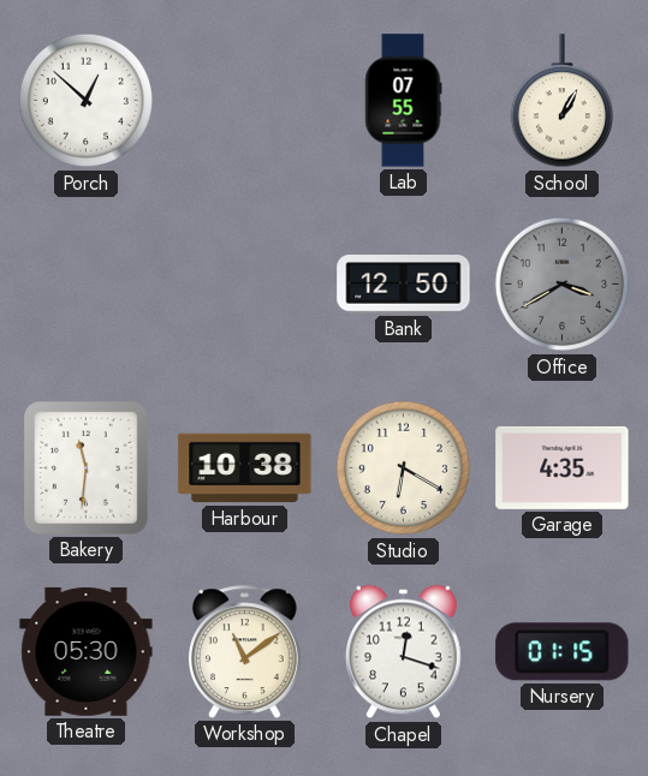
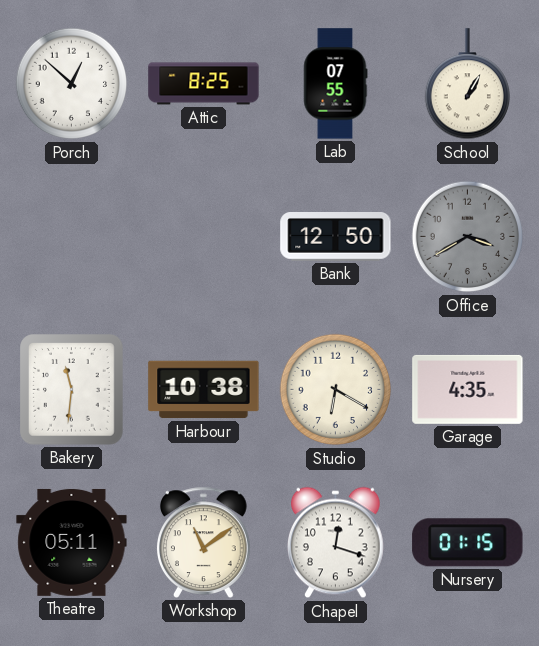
Attic: none -> 8:25 (204, 84)
Theatre: 05:30 -> 05:11 (72, 542)
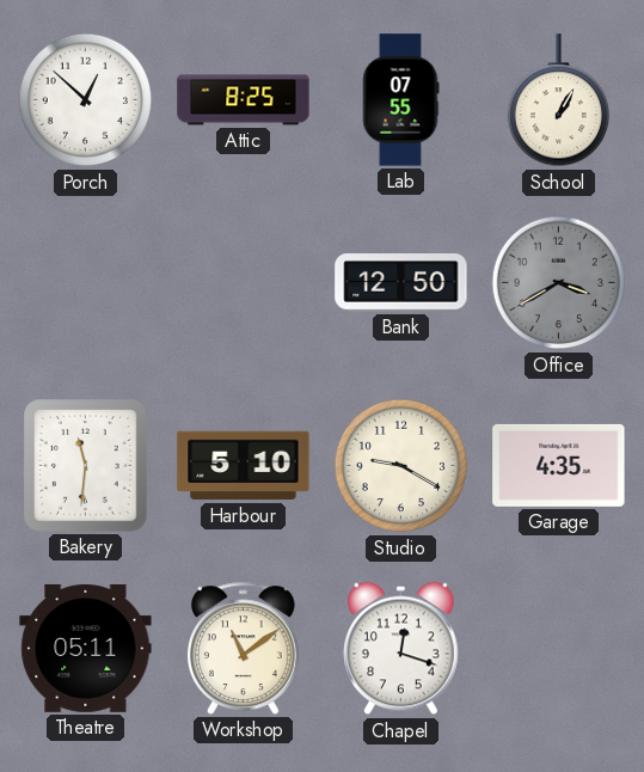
Harbour: 10:38 -> 5:10 (244, 466)
Studio: 6:20 -> 9:20 (401, 466)
Nursery: 01:15 -> none (468, 543)
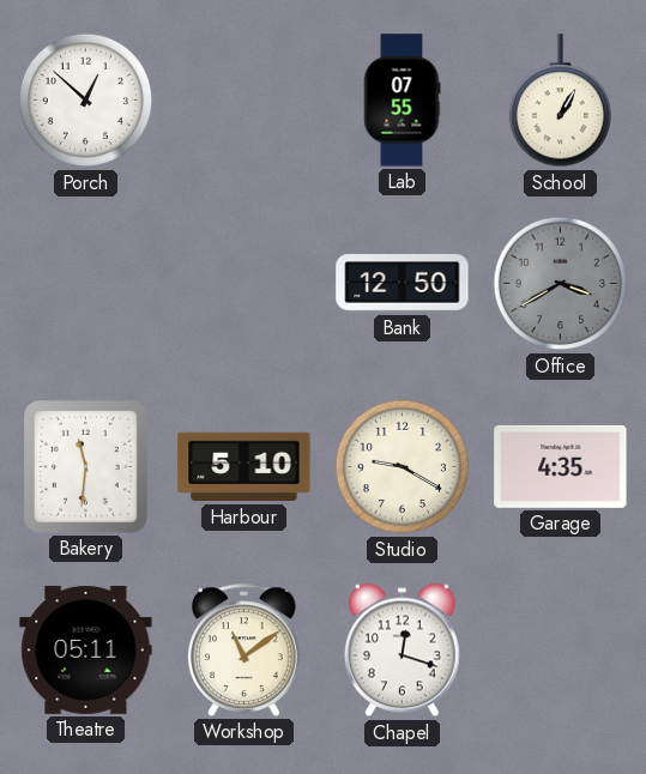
Attic: 8:25 -> none (244, 100)
